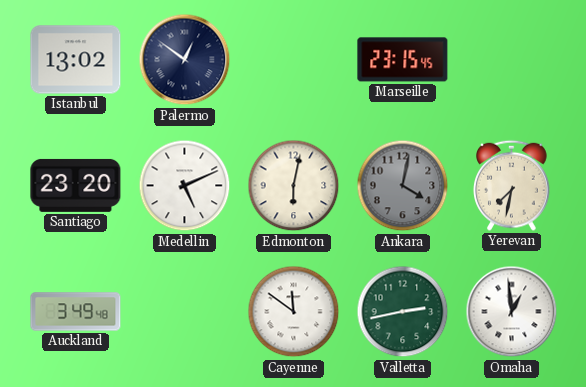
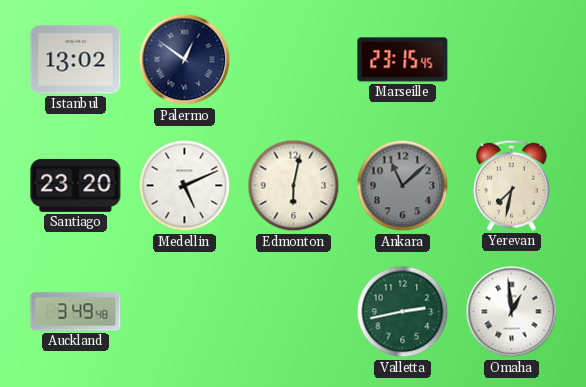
Ankara: 4:02 -> 11:08 (403, 186)
Cayenne: 11:51 -> none (294, 312)
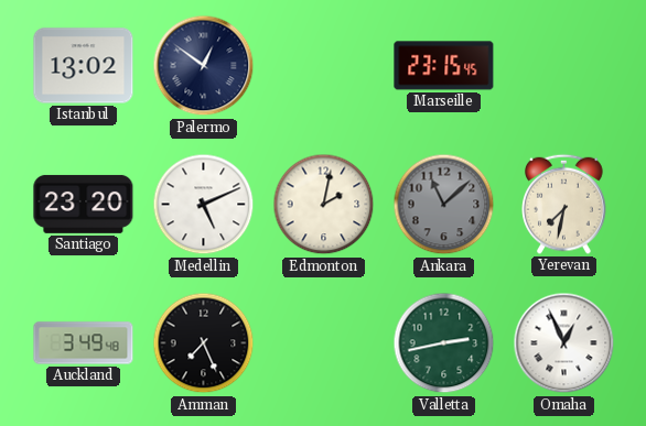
Edmonton: 6:02 -> 2:02 (324, 205)
Amman: none -> 7:26 (204, 343)
Omaha: 12:59 -> 12:56 (564, 343)
